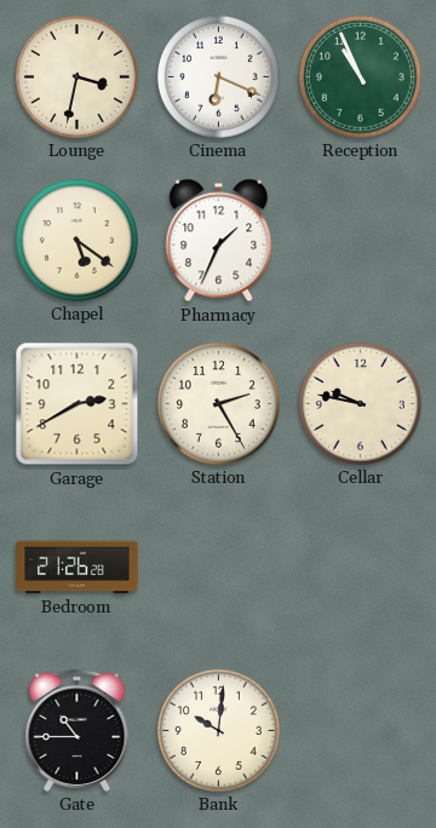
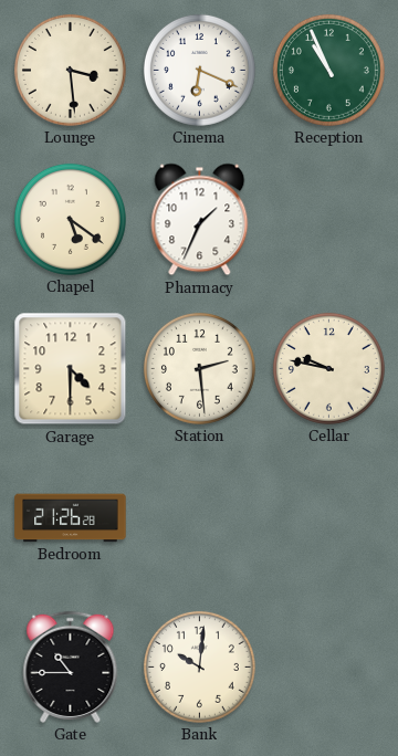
Lounge: 3:32 -> 3:29 (70, 70)
Garage: 2:40 -> 4:30 (71, 369)
Station: 2:25 -> 2:29 (199, 368)
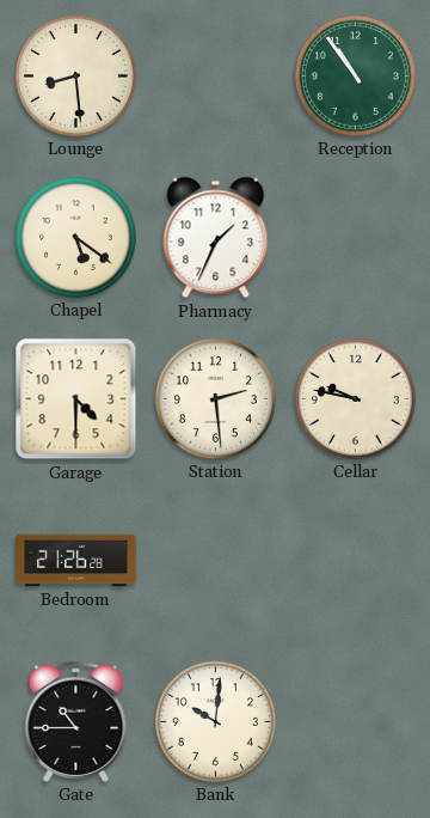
Lounge: 3:29 -> 8:29 (75, 75)
Cinema: 6:19 -> none (199, 70)
Reception: 10:56 -> 10:54 (355, 75)
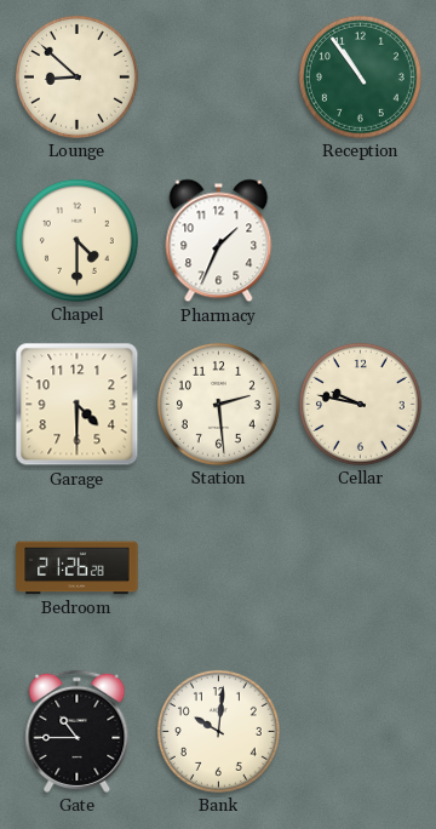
Lounge: 8:29 -> 8:52 (76, 76)
Chapel: 5:21 -> 4:30 (76, 240)
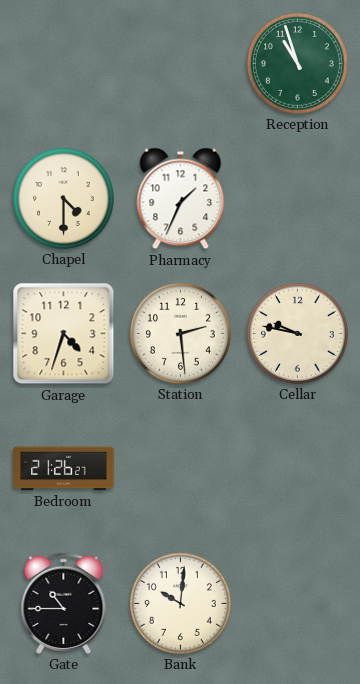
Lounge: 8:52 -> none (76, 76)
Reception: 10:54 -> 10:57 (297, 63)
Garage: 4:30 -> 4:33 (64, 334)
Bedroom: 21:26:28 -> 21:26:27 (64, 469)
